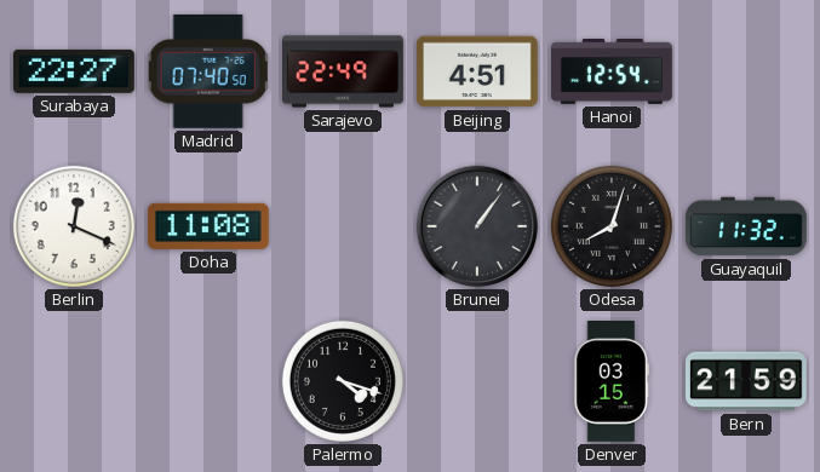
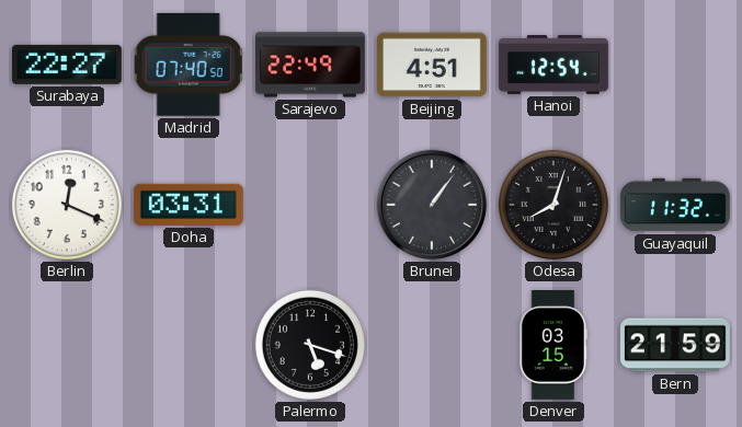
Doha: 11:08 -> 03:31 (189, 205)
Palermo: 4:18 -> 5:18 (310, 345)
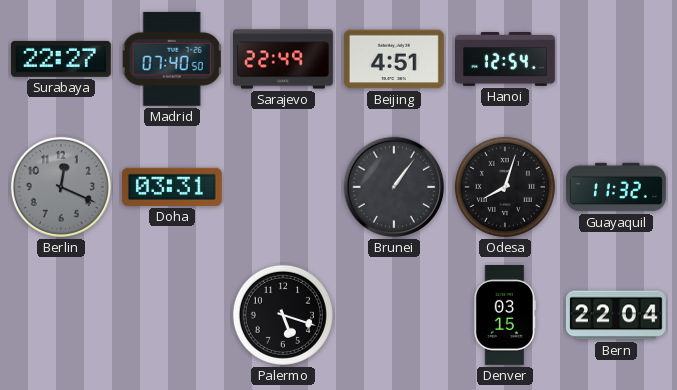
Berlin dial: white -> grey (61, 187)
Bern: 21:59 -> 22:04 (616, 315)
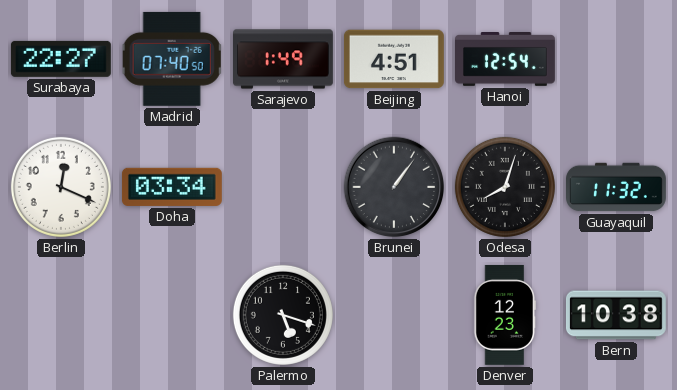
Sarajevo: 22:49 -> 1:49 (284, 59)
Berlin dial: grey -> white (61, 187)
Doha: 03:31 -> 03:34 (172, 187)
Denver: 03:15 -> 12:23 (505, 315)
Bern: 22:04 -> 10:38 (616, 315)
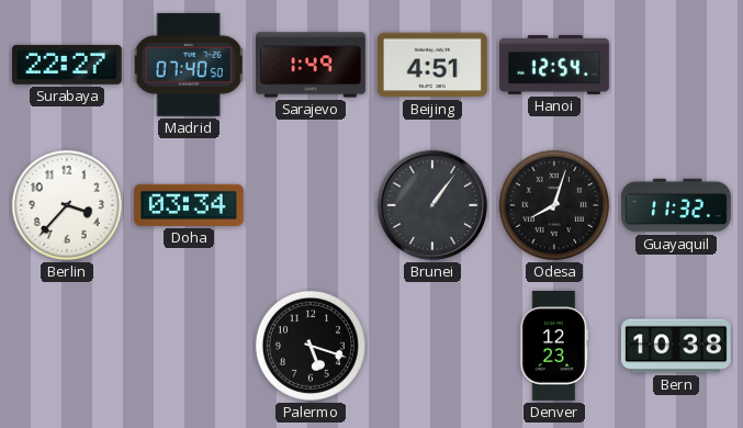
Berlin: 12:19 -> 3:37 (67, 205)
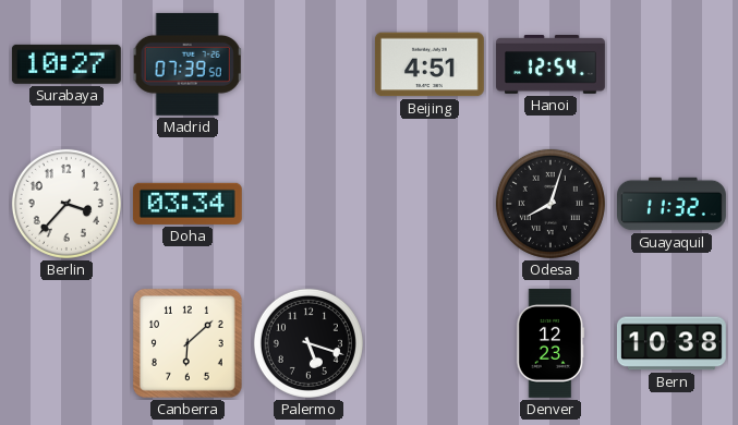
Surabaya: 22:27 -> 10:27 (66, 64)
Madrid: 07:40 -> 07:39 (187, 64)
Sarajevo: 1:49 -> none (312, 65)
Brunei: 1:06 -> none (432, 205)
Canberra: none -> 6:08 (187, 343)
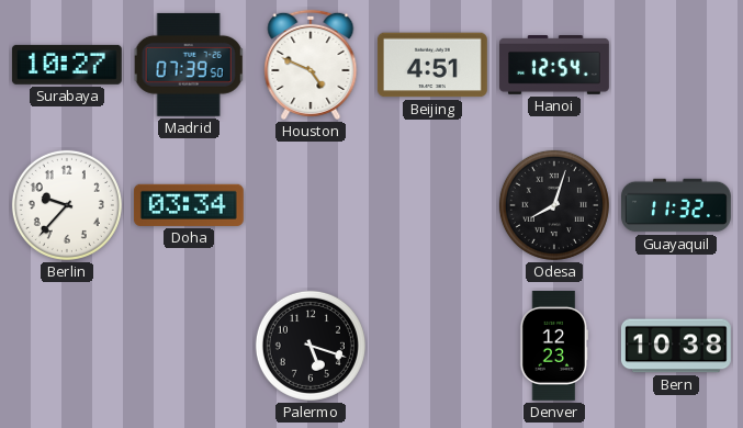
Houston: none -> 4:49 (311, 65)
Berlin: 3:37 -> 9:37 (67, 205)
Canberra: 6:08 -> none (187, 343)
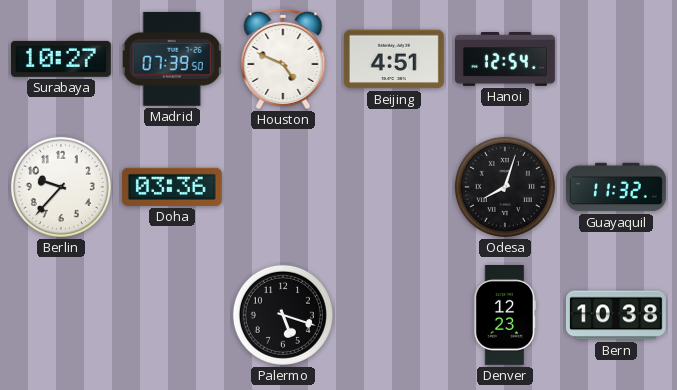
Doha: 03:34 -> 03:36 (172, 187)
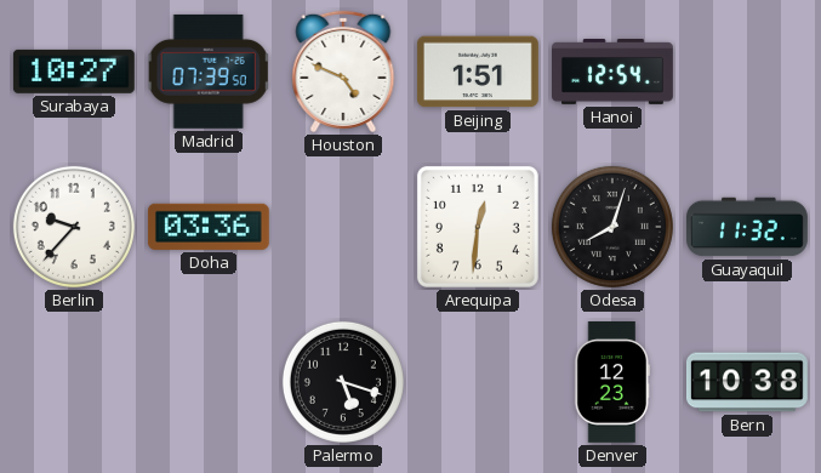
Beijing: 4:51 -> 1:51 (478, 72)
Arequipa: none -> 12:31 (478, 227)
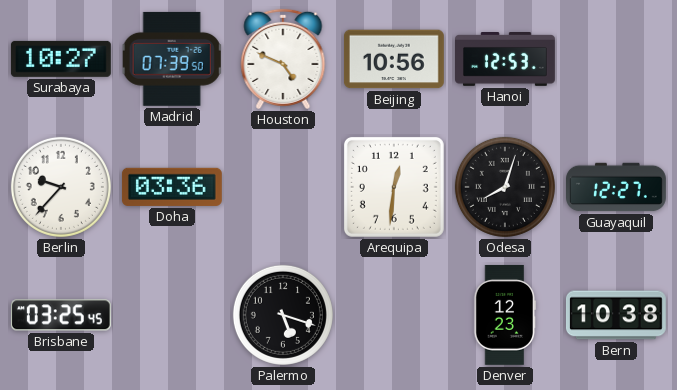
Beijing: 1:51 -> 10:56 (394, 59)
Hanoi: 12:54 -> 12:53 (506, 60)
Guayaquil: 11:32 -> 12:27 (617, 187)
Brisbane: none -> 03:25 (61, 315)
